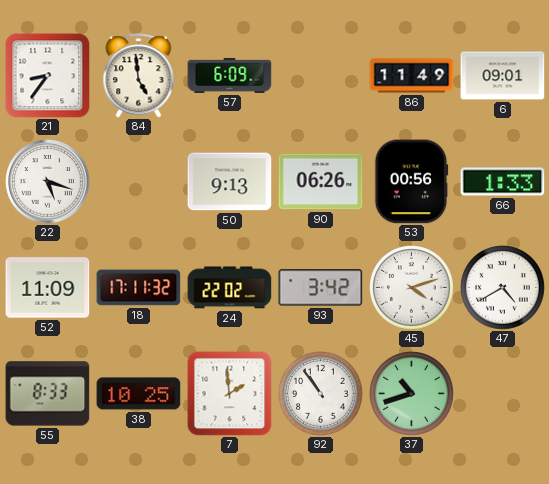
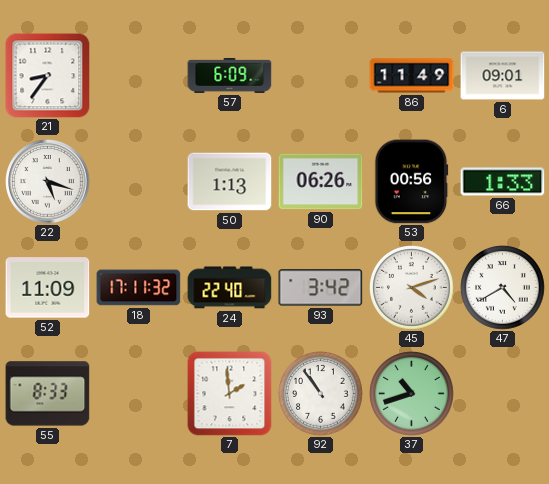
84: 4:59 -> none (139, 76)
50: 9:13 -> 1:13 (230, 182)
24: 22:02 -> 22:40 (230, 288)
38: 10:25 -> none (139, 394)
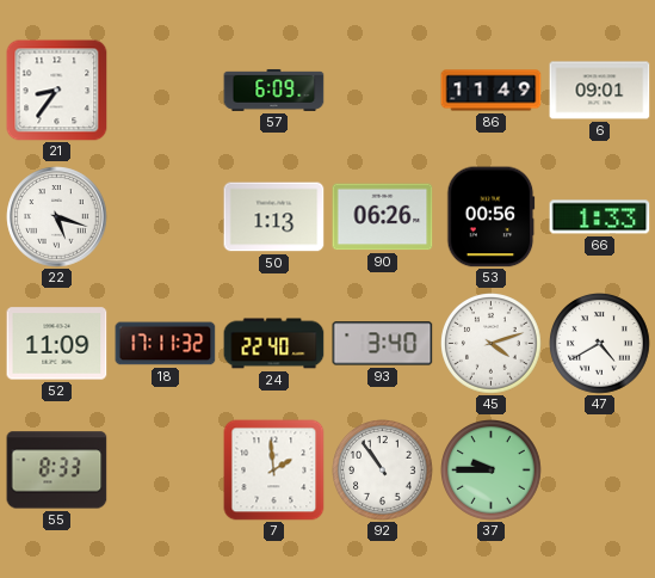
93: 3:42 -> 3:40 (383, 344)
37: 10:42 -> 9:45 (492, 471)
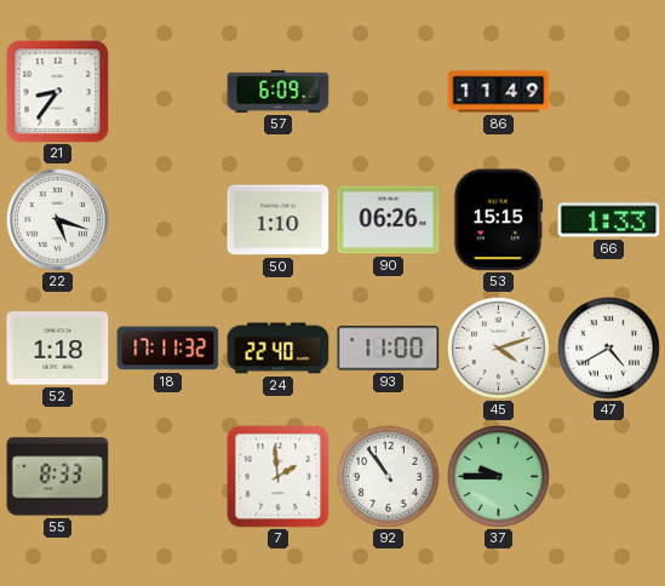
6: 09:01 -> none (600, 91)
50: 1:13 -> 1:10 (279, 220)
53: 00:56 -> 15:15 (499, 220)
52: 11:09 -> 1:18 (58, 349)
93: 3:40 -> 11:00 (389, 349)
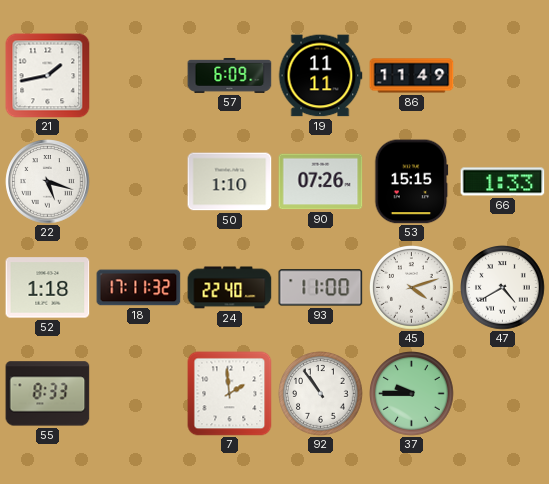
21: 8:36 -> 1:43 (48, 76)
19: none -> 11:11 (320, 76)
90: 06:26 -> 07:26 (321, 182)
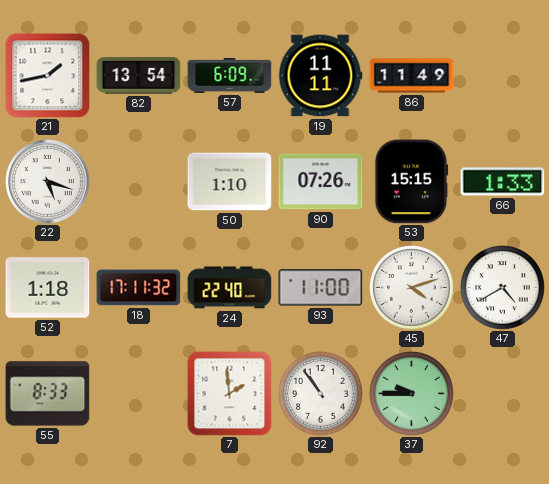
82: none -> 13:54 (139, 76)
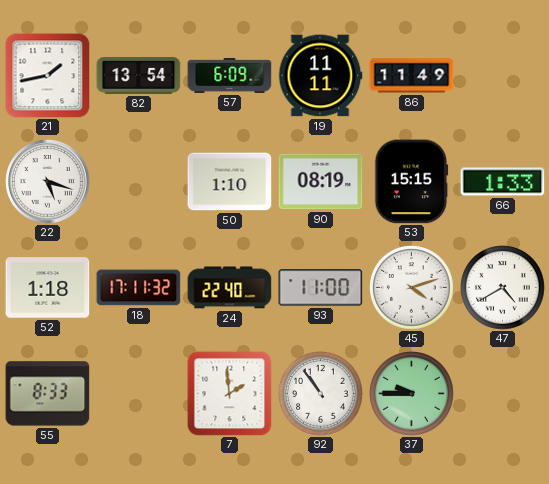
90: 07:26 -> 08:19 (321, 182)
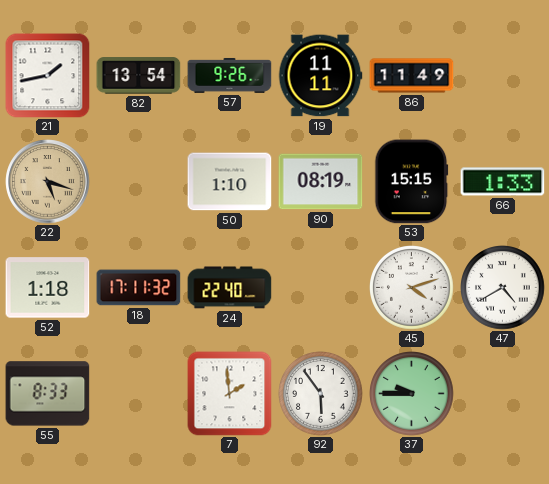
57: 6:09 -> 9:26 (230, 75)
22 dial: white -> champagne (48, 182)
93: 11:00 -> none (321, 288)
92: 10:54 -> 5:54 (321, 394)
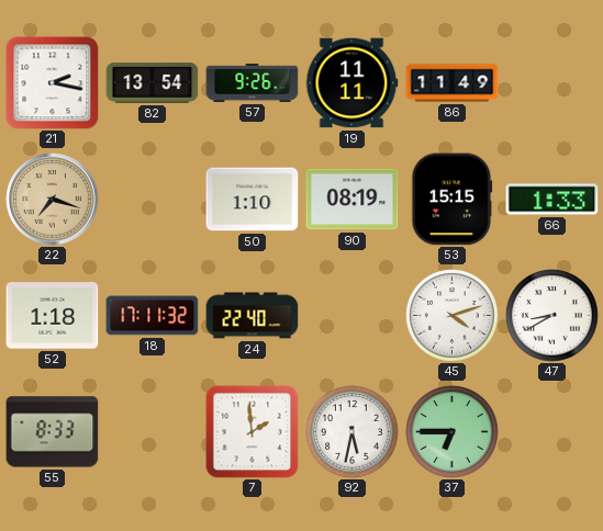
21: 1:43 -> 2:17 (53, 83)
22: 5:18 -> 7:18 (53, 200)
47: 4:40 -> 8:40 (552, 316)
92: 5:54 -> 5:32 (353, 432)
37: 9:45 -> 6:45 (453, 432)
